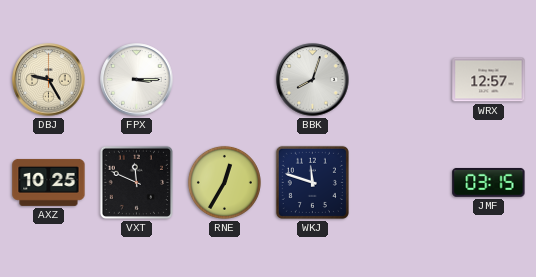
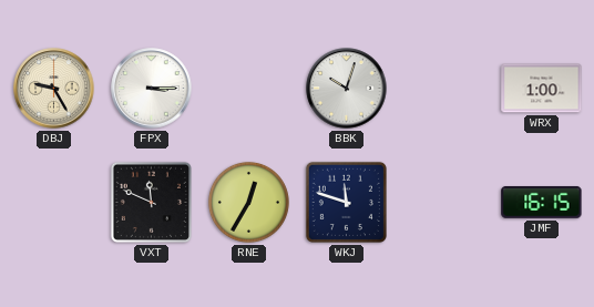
BBK: 8:03 -> 10:03 (347, 89)
WRX: 12:57 -> 1:00 (542, 89)
AXZ: 10:25 -> none (49, 182)
JMF: 03:15 -> 16:15 (542, 202)
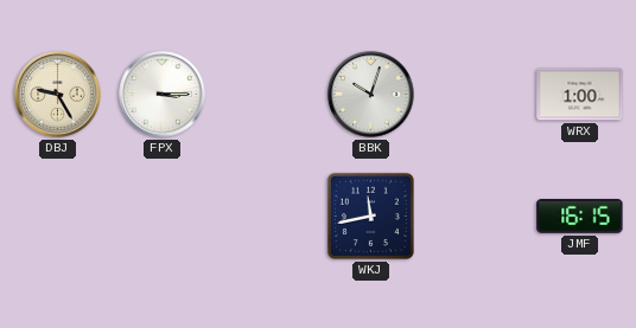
VXT: 11:49 -> none (151, 202)
RNE: 12:35 -> none (248, 202)
WKJ: 11:48 -> 11:43 (370, 216)
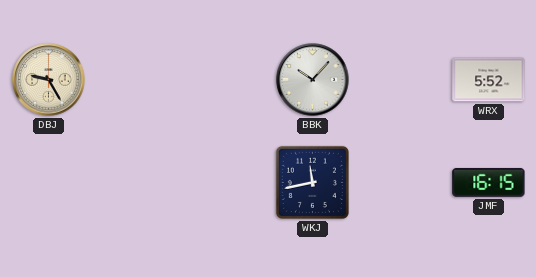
FPX: 3:15 -> none (163, 95)
BBK: 10:03 -> 10:07 (313, 80)
WRX: 1:00 -> 5:52 (489, 80)
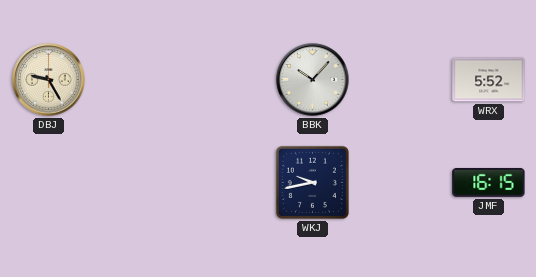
WKJ: 11:43 -> 9:43 (312, 182)
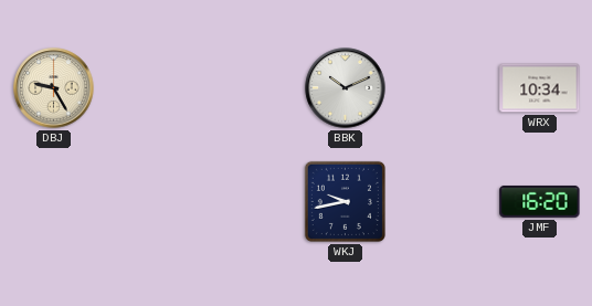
BBK: 10:07 -> 10:11 (346, 88)
WRX: 5:52 -> 10:34 (540, 88)
JMF: 16:15 -> 16:20 (540, 201)
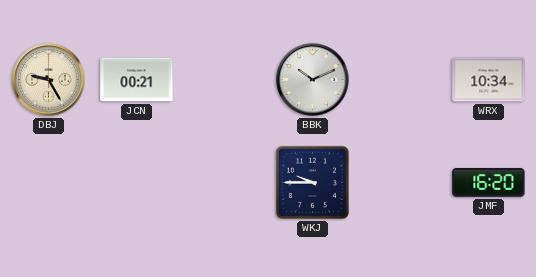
JCN: none -> 00:21 (137, 80)
WKJ: 9:43 -> 9:45 (312, 182)
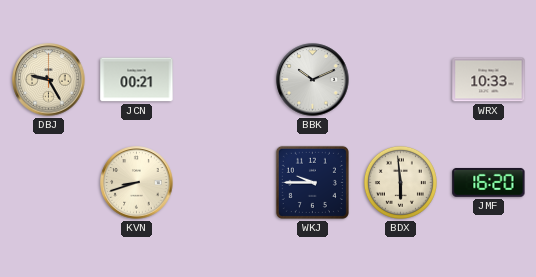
WRX: 10:34 -> 10:33 (489, 80)
KVN: none -> 8:42 (137, 183)
BDX: none -> 5:59 (400, 182)
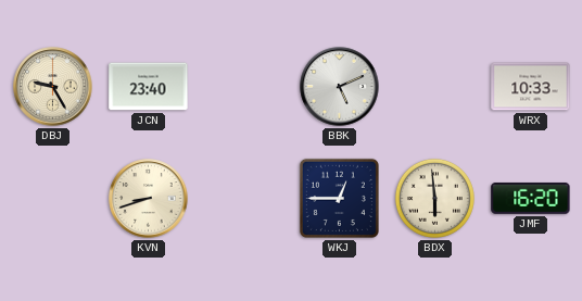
JCN: 00:21 -> 23:40 (149, 87)
BBK: 10:11 -> 5:11 (340, 87)
WKJ: 9:45 -> 12:45 (339, 198)
